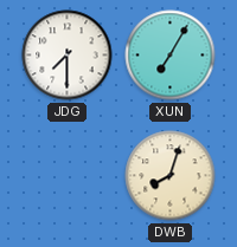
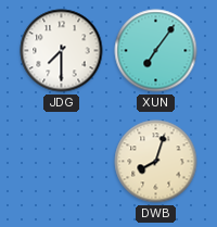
XUN: 7:05 -> 7:06 (156, 51)
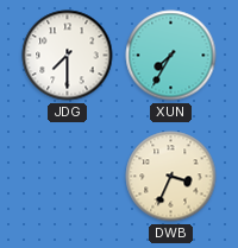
XUN: 7:06 -> 7:35 (171, 56)
DWB: 8:03 -> 3:34 (171, 177)
